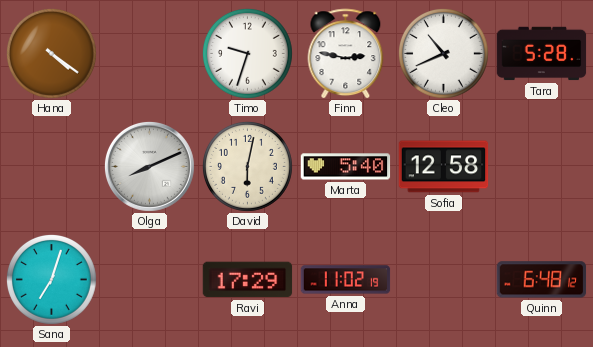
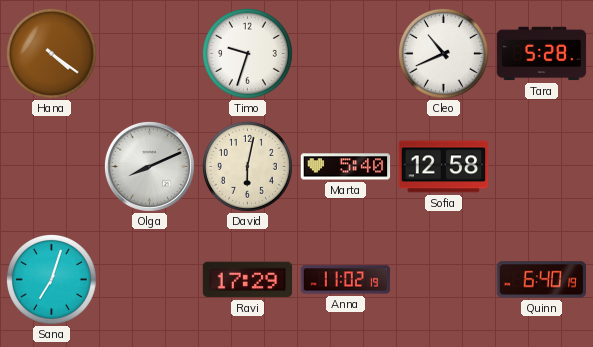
Finn: 2:47 -> none (346, 54)
Quinn: 6:48 -> 6:40 (542, 280)
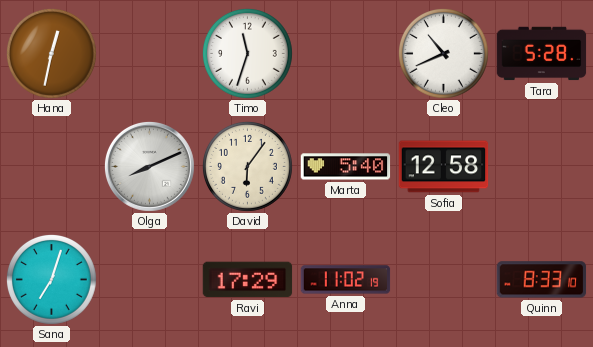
Hana: 4:21 -> 12:32 (51, 53)
Timo: 9:33 -> 11:33 (247, 53)
David: 6:02 -> 6:06 (247, 166)
Quinn: 6:40 -> 8:33 (542, 280)
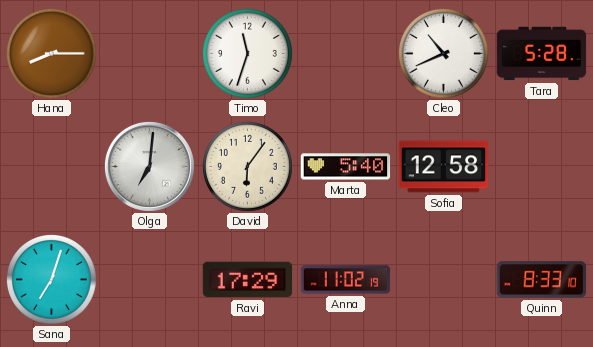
Hana: 12:32 -> 8:15 (51, 53)
Olga: 8:11 -> 7:01 (149, 166)
